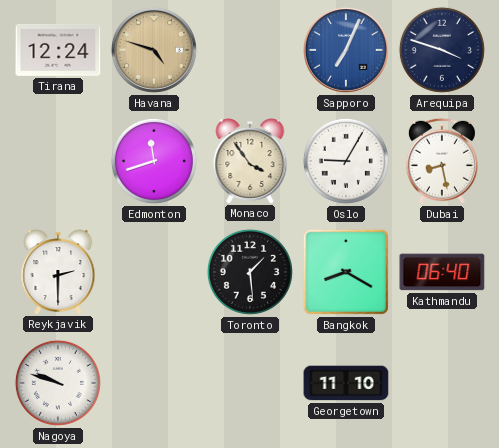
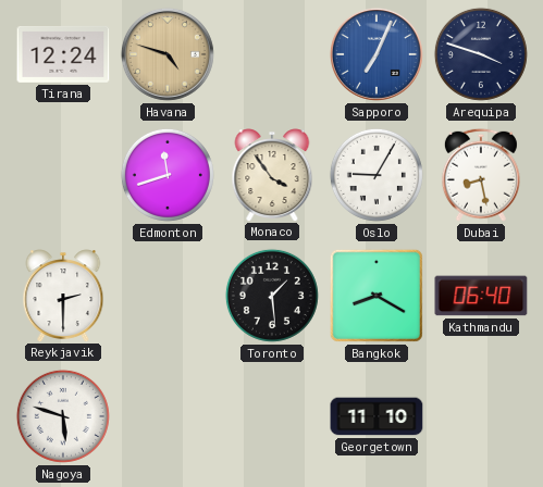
Nagoya: 9:48 -> 5:48 (63, 416)
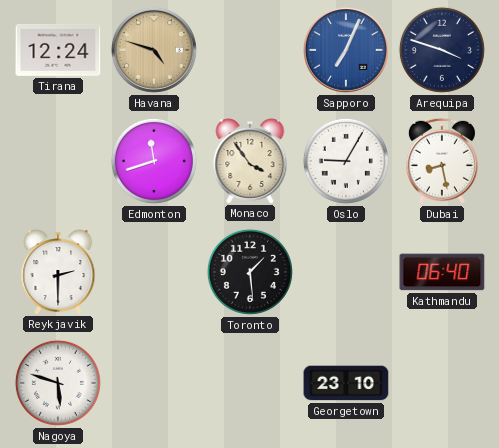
Bangkok: 8:20 -> none (377, 296)
Georgetown: 11:10 -> 23:10 (346, 383)
